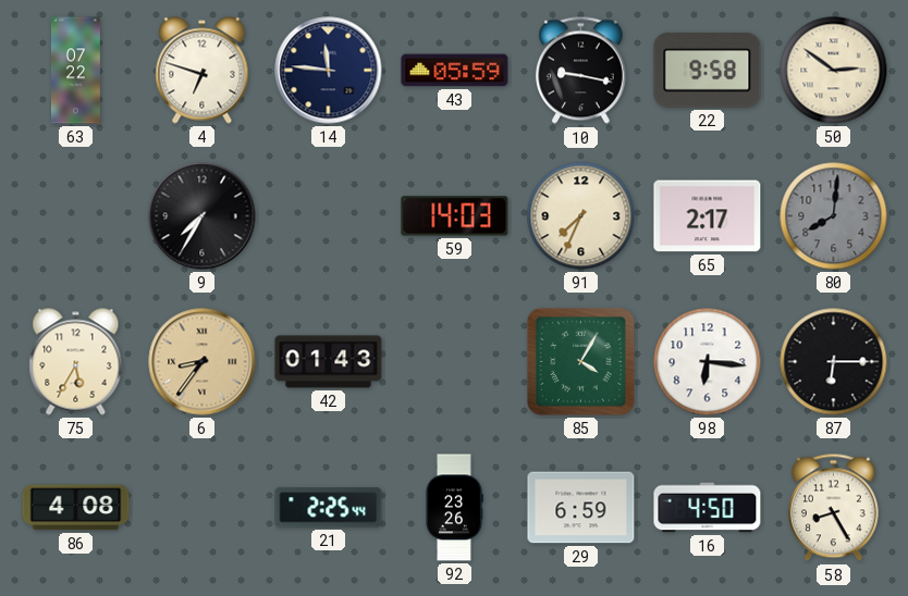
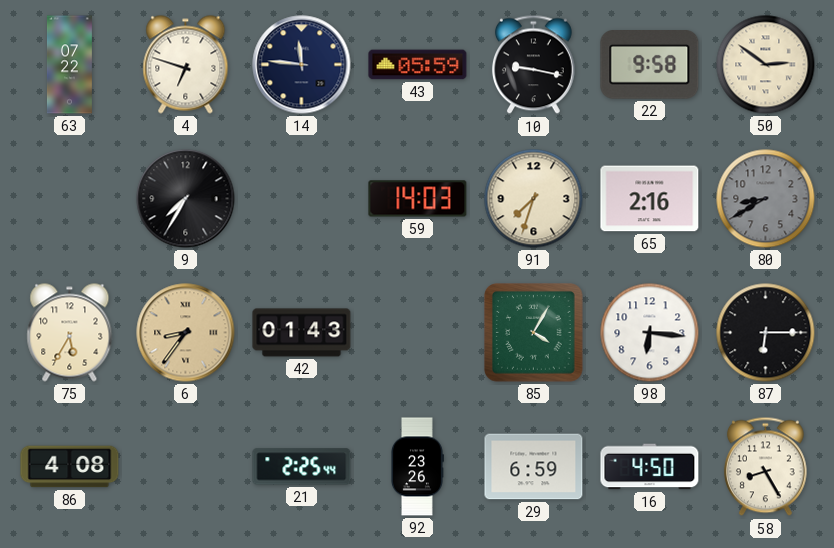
91: 7:34 -> 7:33 (534, 199)
65: 2:17 -> 2:16 (650, 199)
80: 8:01 -> 8:40 (766, 199)
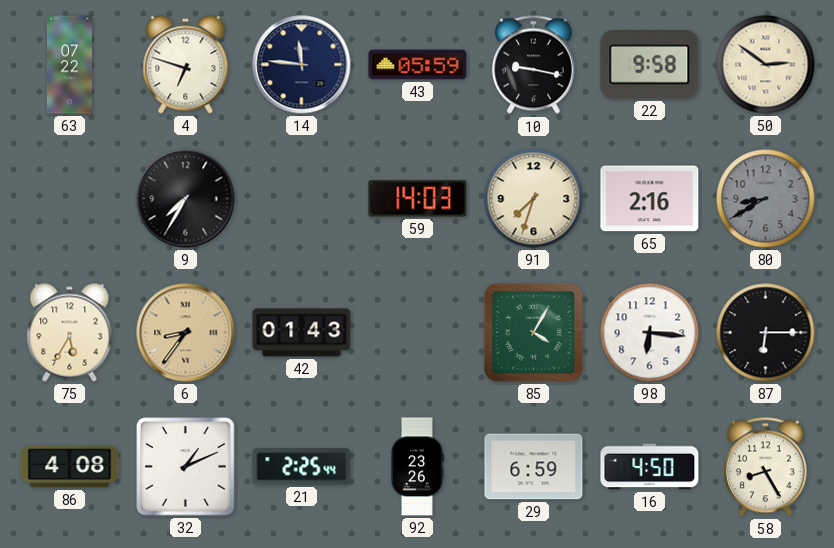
32: none -> 1:11 (186, 467)
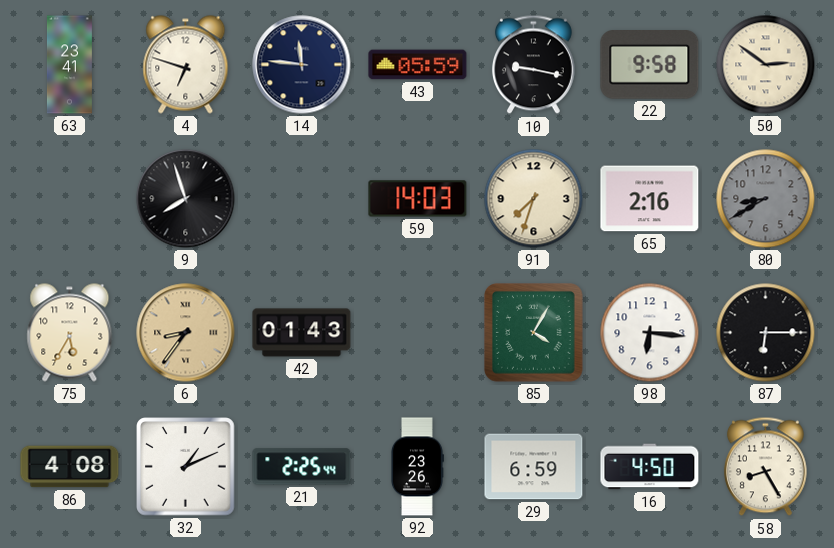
63: 07:22 -> 23:41 (69, 65)
9: 7:35 -> 7:57 (186, 199)
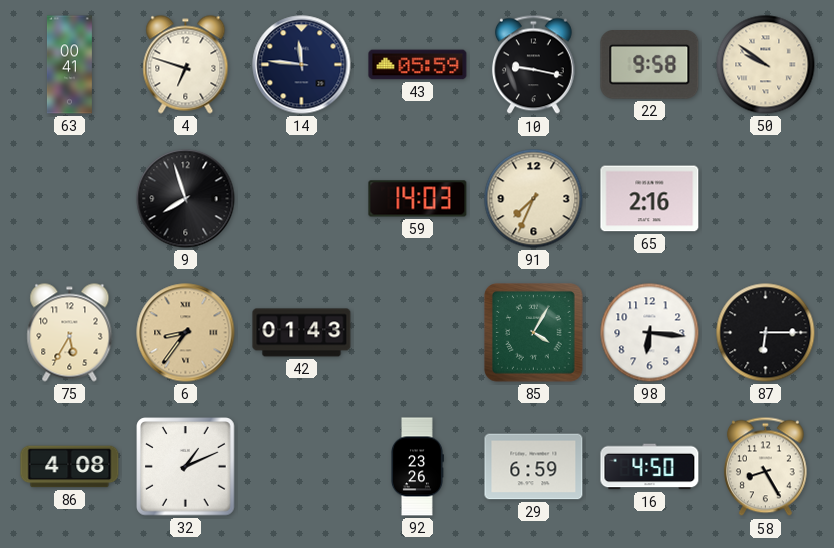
63: 23:41 -> 00:41 (69, 65)
50: 2:51 -> 9:51 (766, 65)
91: 7:33 -> 7:34 (534, 199)
80: 8:40 -> none (766, 199)
21: 2:25 -> none (302, 467)
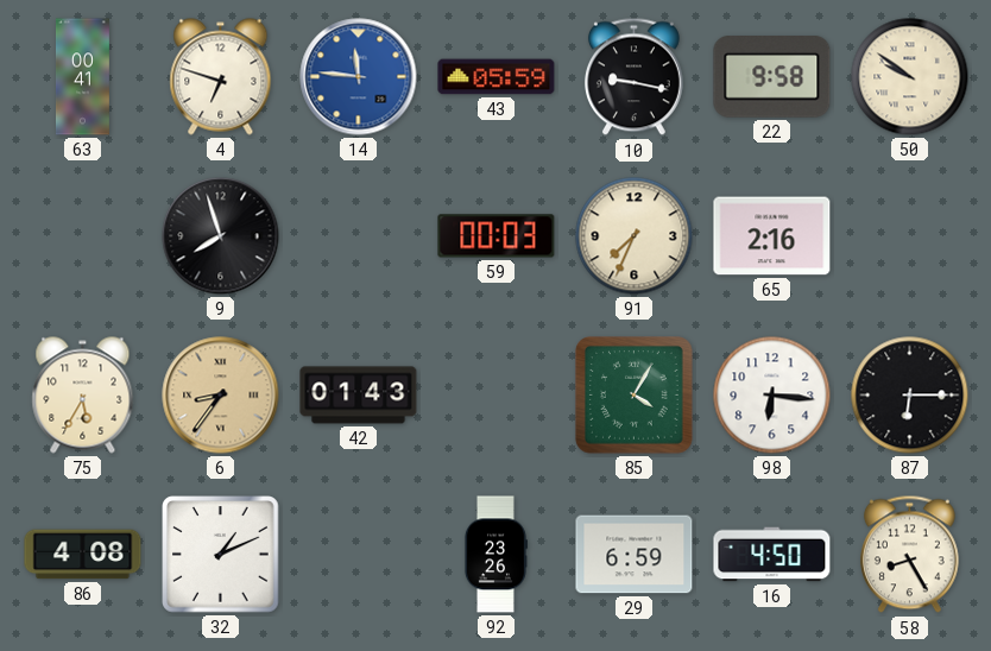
14 dial: navy -> blue (359, 77)
59: 14:03 -> 00:03 (497, 236)
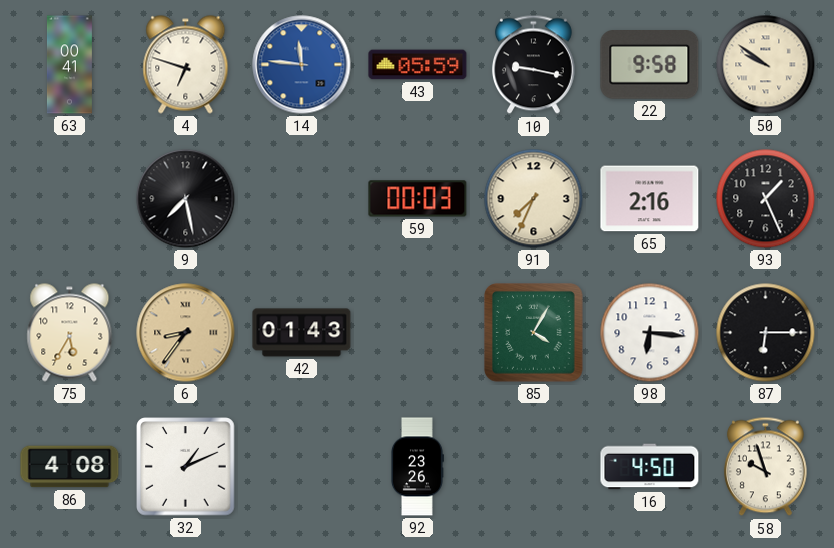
9: 7:57 -> 7:28 (186, 199)
93: none -> 1:26 (766, 199)
29: 6:59 -> none (635, 555)
58: 8:25 -> 9:57 (765, 467)
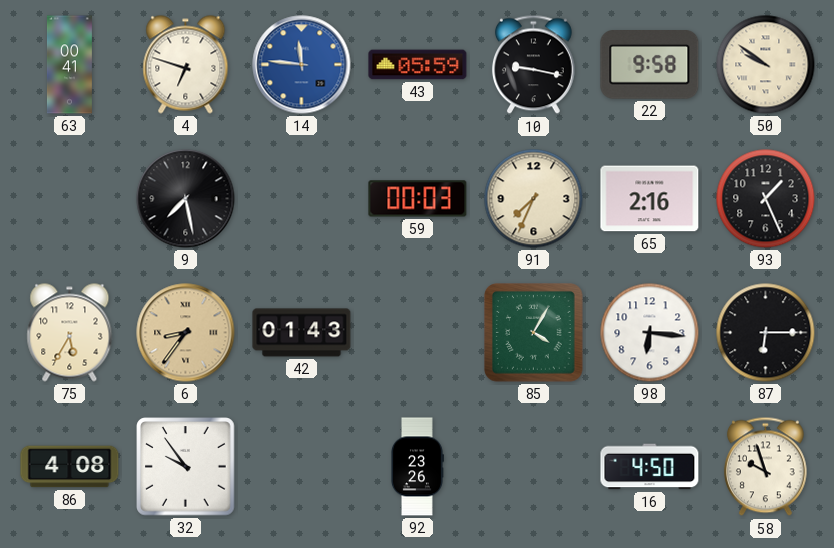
32: 1:11 -> 9:54 (186, 467)
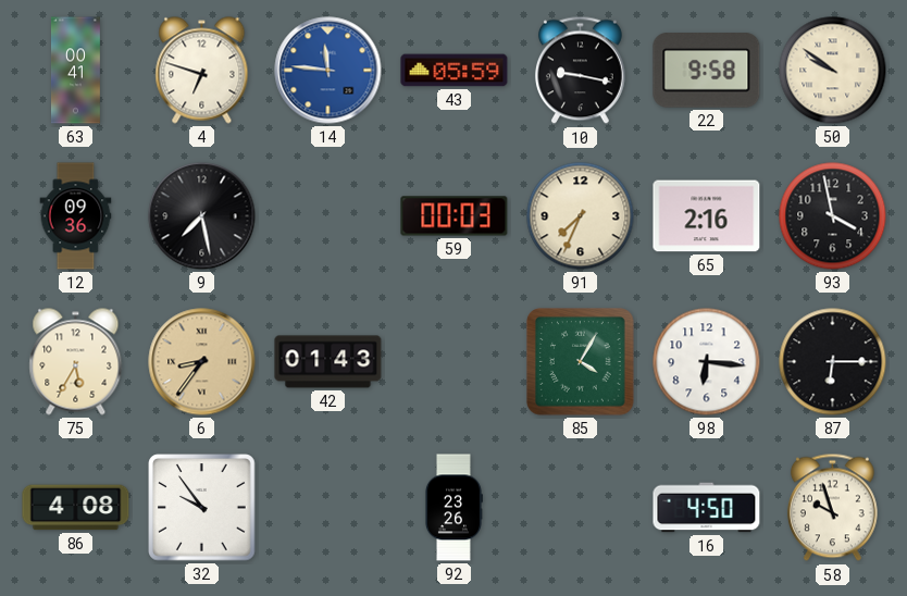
12: none -> 09:36 (76, 216)
93: 1:26 -> 3:58 (833, 216)
